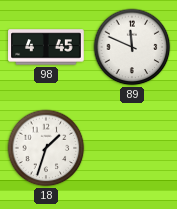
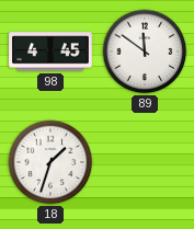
89: 11:49 -> 11:51 (145, 51)
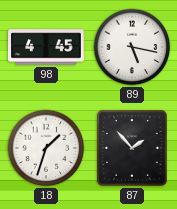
89: 11:51 -> 5:17 (132, 47)
87: none -> 1:53 (132, 148)
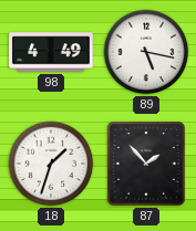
98: 4:45 -> 4:49 (51, 52)
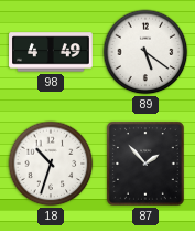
89: 5:17 -> 5:21 (145, 52)
18: 1:33 -> 10:33 (51, 164)
